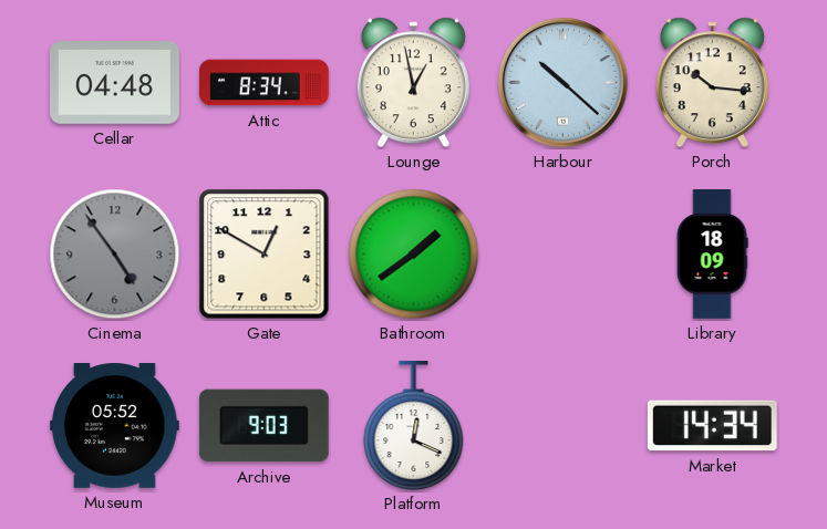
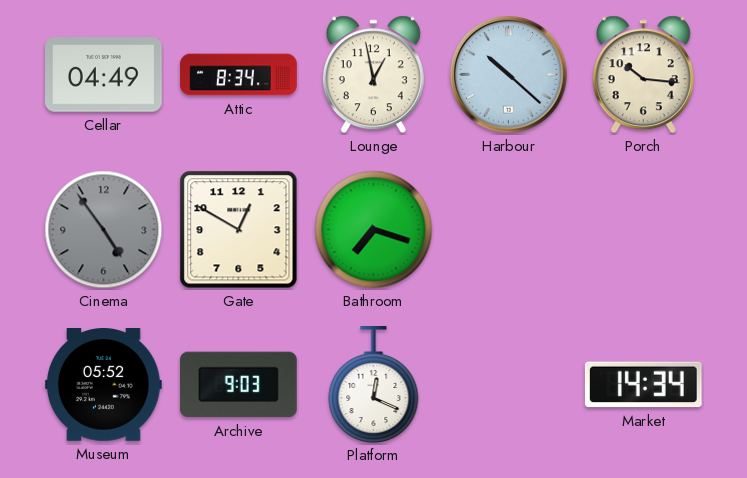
Cellar: 04:48 -> 04:49 (104, 75)
Bathroom: 1:39 -> 7:18 (374, 230)
Library: 18:09 -> none (712, 255)
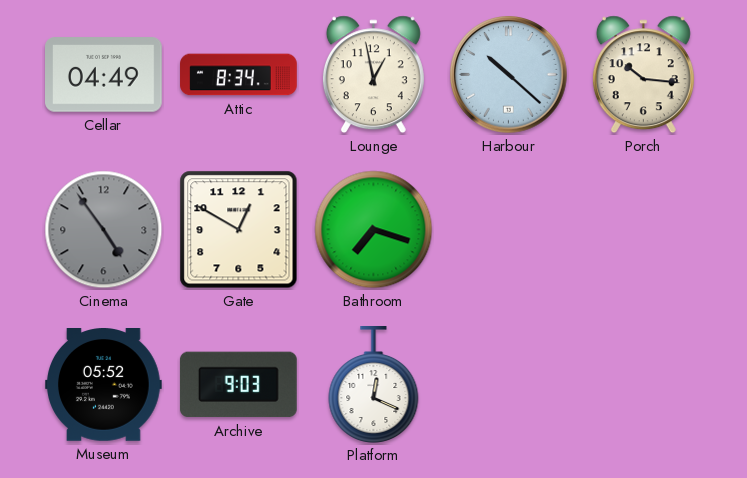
Market: 14:34 -> none (643, 385)
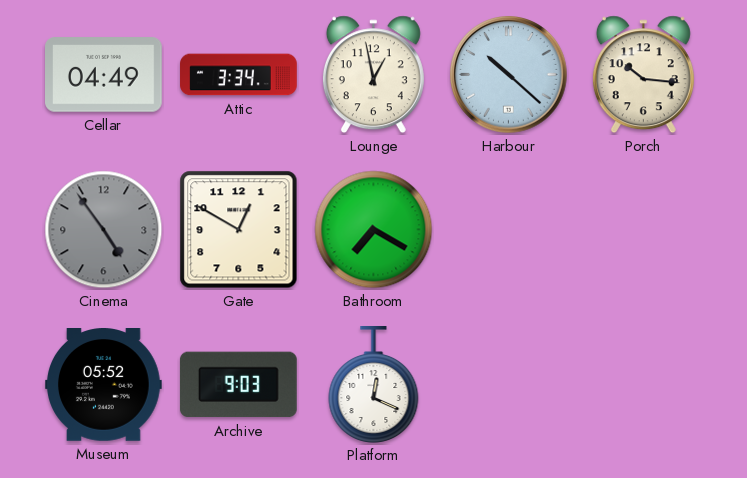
Attic: 8:34 -> 3:34 (239, 75)
Bathroom: 7:18 -> 7:20 (374, 230)
